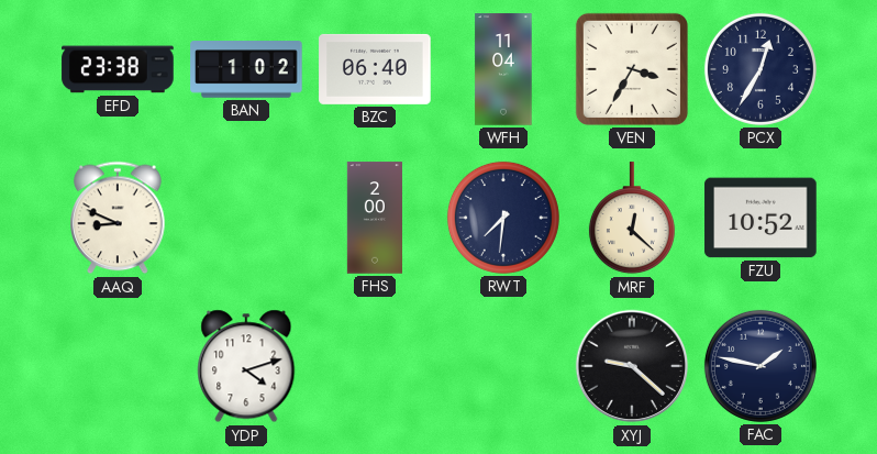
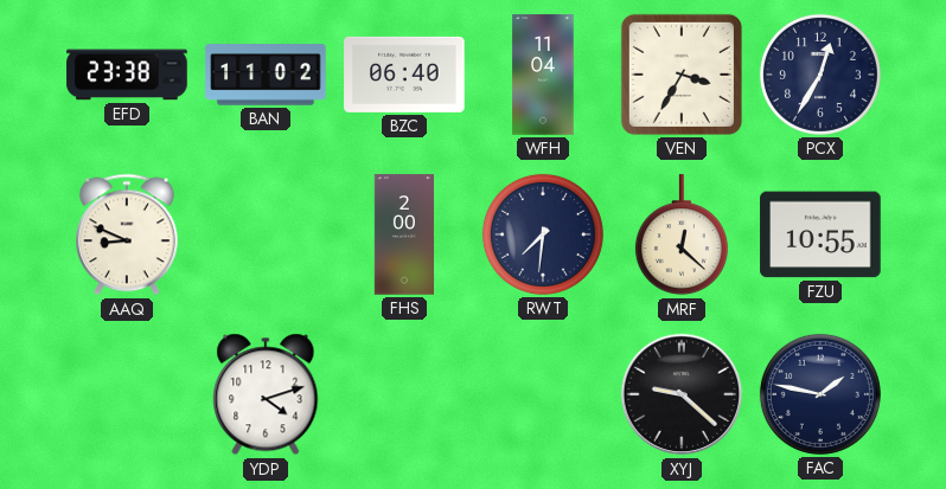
BAN: 1:02 -> 11:02 (266, 75)
FZU: 10:52 -> 10:55 (820, 234)
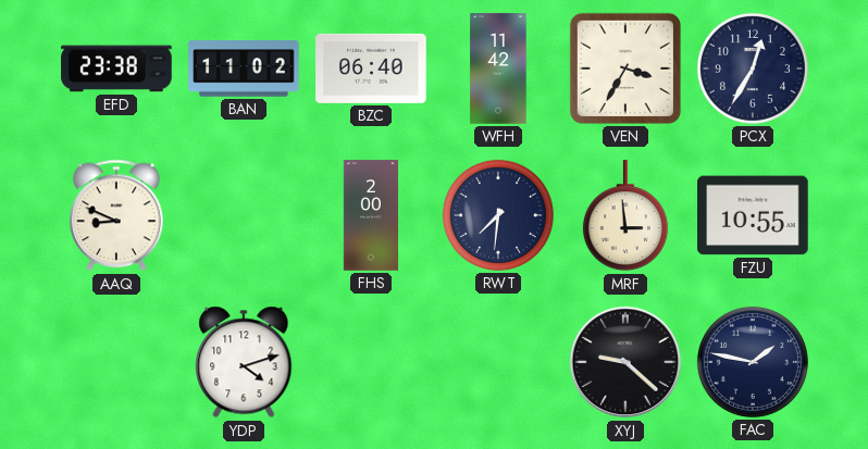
WFH: 11:04 -> 11:42 (498, 68)
MRF: 12:22 -> 2:59 (625, 216)
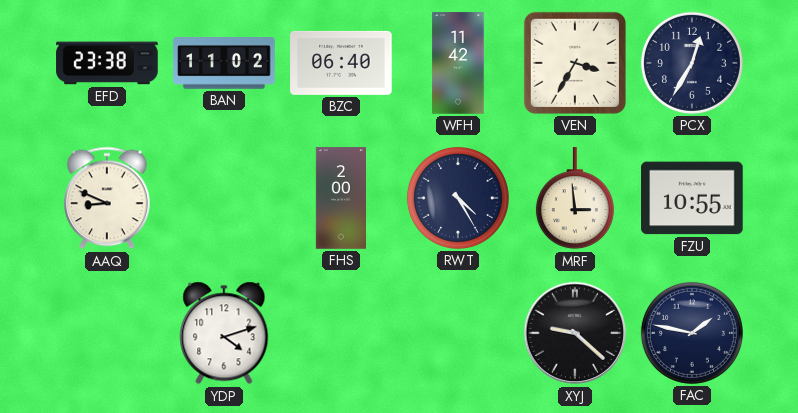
RWT: 7:31 -> 4:25 (458, 198)
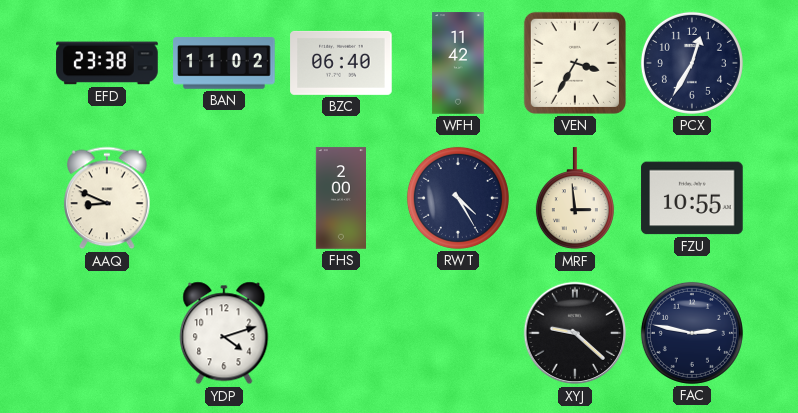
FAC: 1:47 -> 2:47 (692, 333)
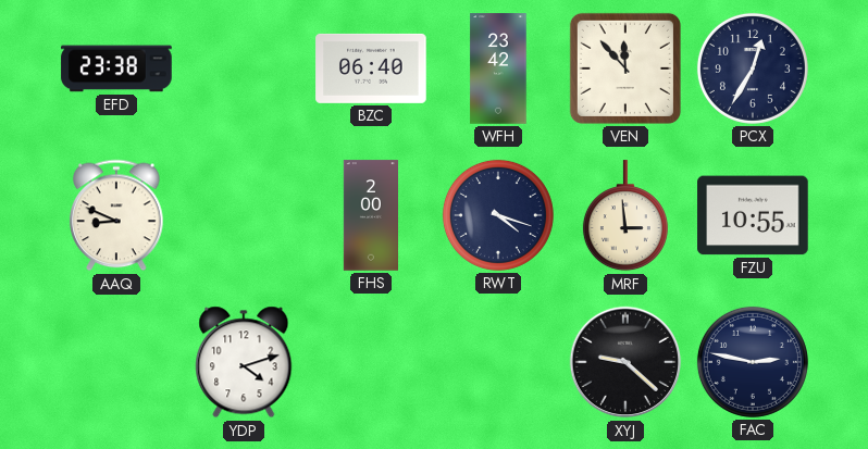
BAN: 11:02 -> none (224, 63)
WFH: 11:42 -> 23:42 (498, 68)
VEN: 3:35 -> 11:53 (625, 68)
RWT: 4:25 -> 4:18 (498, 215)
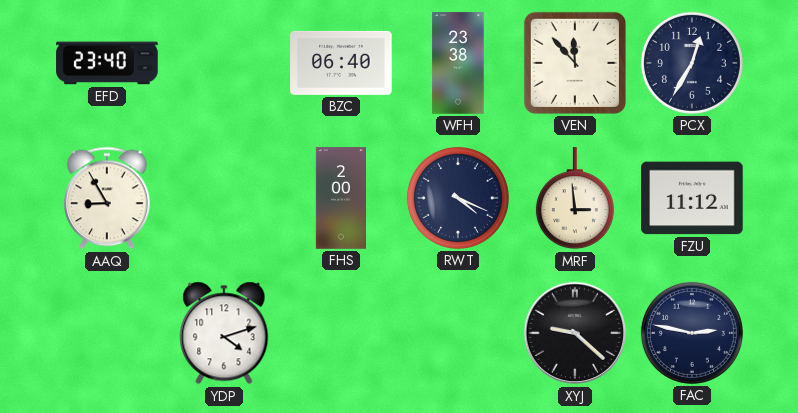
EFD: 23:38 -> 23:40 (107, 63)
WFH: 23:42 -> 23:38 (458, 63)
AAQ: 8:49 -> 8:55 (107, 198)
RWT: 4:18 -> 4:19 (458, 198)
FZU: 10:55 -> 11:12 (692, 198)
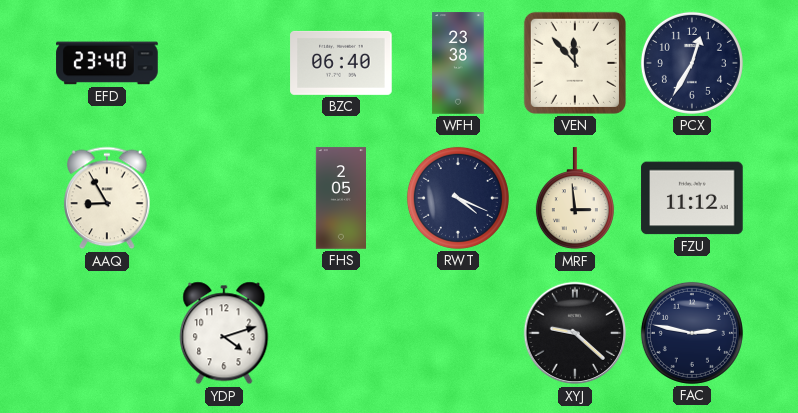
FHS: 2:00 -> 2:05 (340, 198)
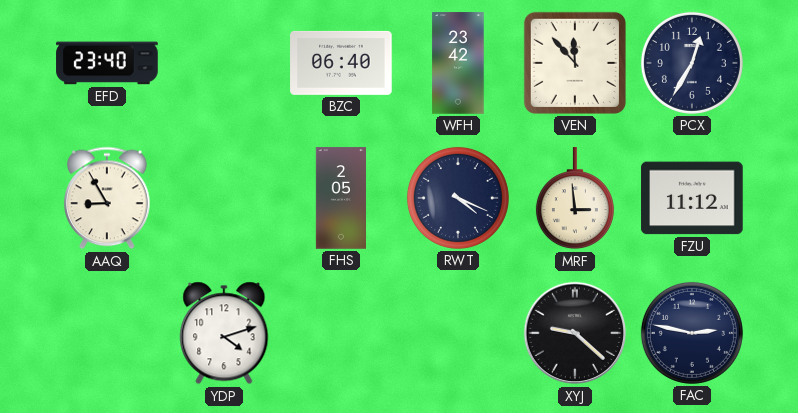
WFH: 23:38 -> 23:42 (458, 63)
